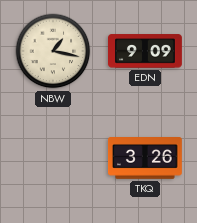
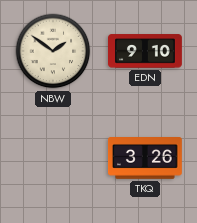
NBW: 1:17 -> 1:51 (53, 51)
EDN: 9:09 -> 9:10 (146, 51)
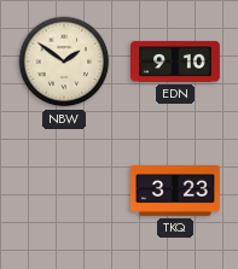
TKQ: 3:26 -> 3:23 (176, 192)
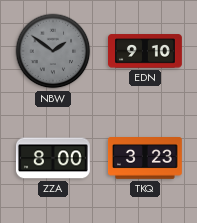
NBW dial: cream -> grey (53, 51)
ZZA: none -> 8:00 (53, 158)
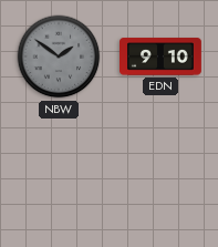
ZZA: 8:00 -> none (53, 158)
TKQ: 3:23 -> none (146, 159)
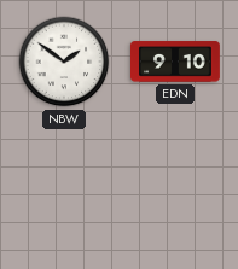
NBW dial: grey -> white (64, 62)
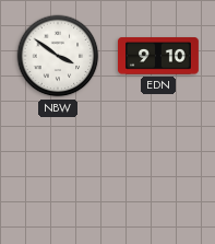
NBW: 1:51 -> 3:51 (58, 56)
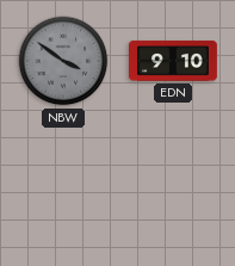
NBW dial: white -> grey (63, 61)
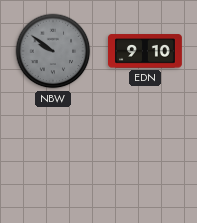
NBW: 3:51 -> 9:51 (53, 51)
